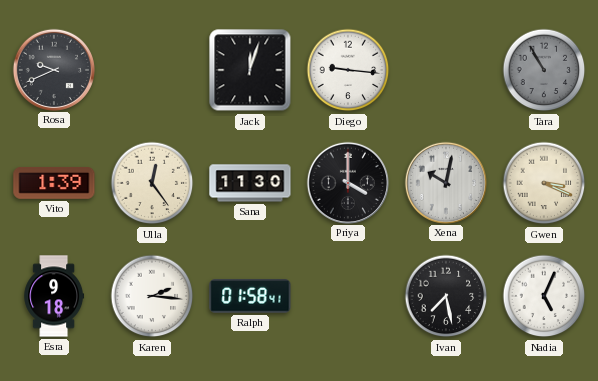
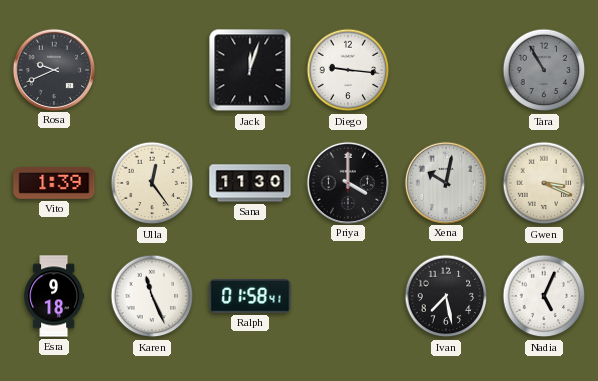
Karen: 2:16 -> 11:26 (152, 296)
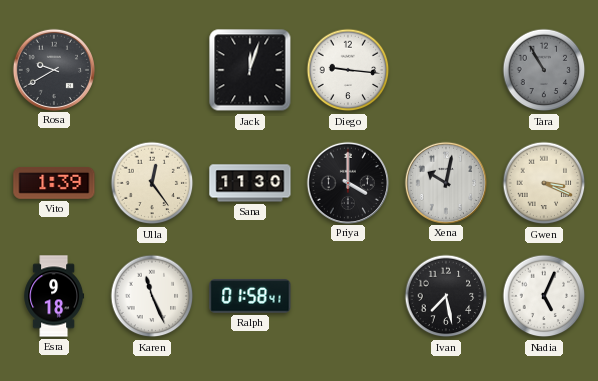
Rosa: 9:41 -> 9:40 (53, 69)
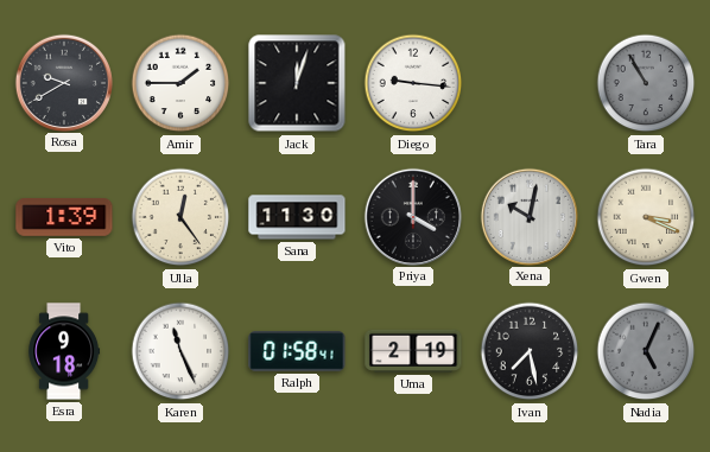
Amir: none -> 1:45 (180, 83)
Uma: none -> 2:19 (413, 351)
Nadia dial: white -> grey (646, 351)
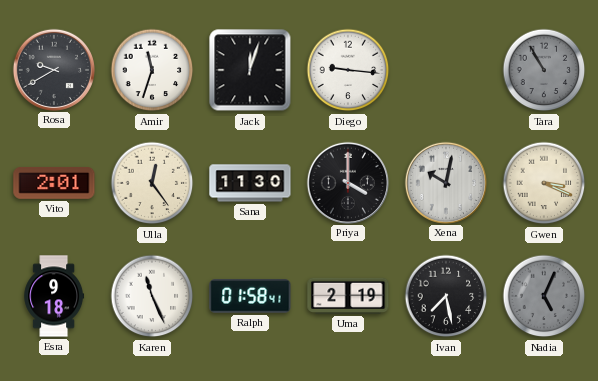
Amir: 1:45 -> 11:33 (152, 70)
Vito: 1:39 -> 2:01 (54, 184)
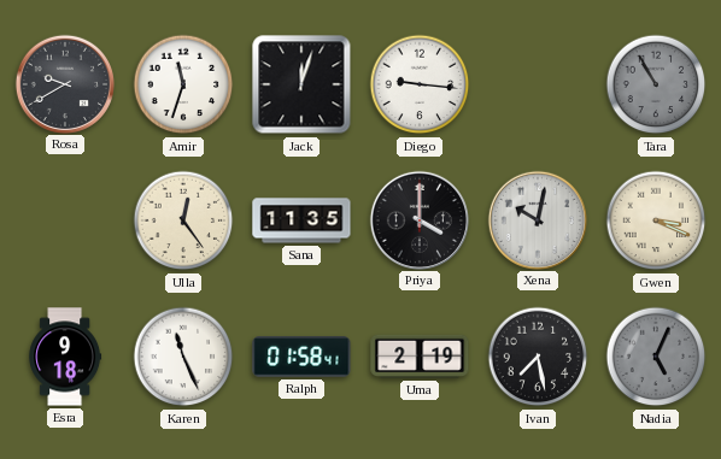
Vito: 2:01 -> none (54, 184)
Sana: 11:30 -> 11:35 (301, 220)
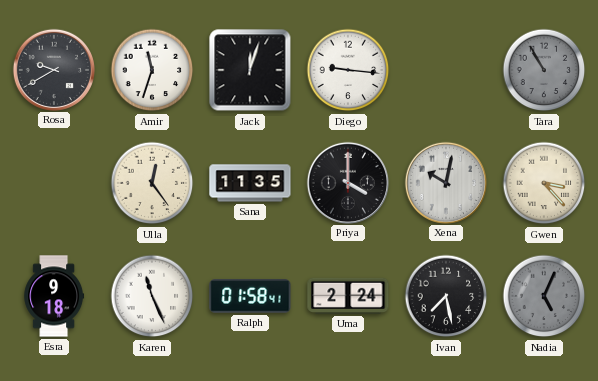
Gwen: 3:19 -> 3:23 (544, 183)
Uma: 2:19 -> 2:24 (348, 296)
